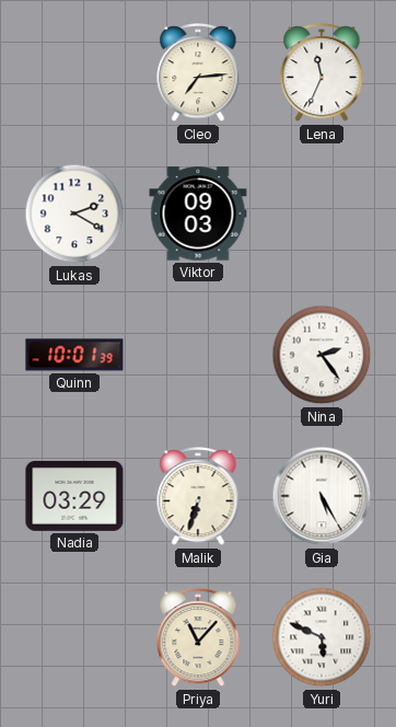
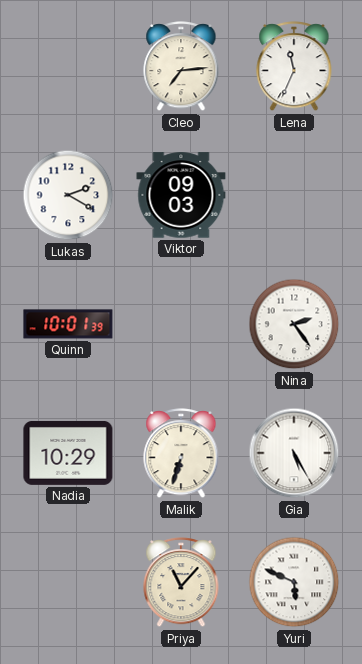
Nadia: 03:29 -> 10:29 (68, 453)
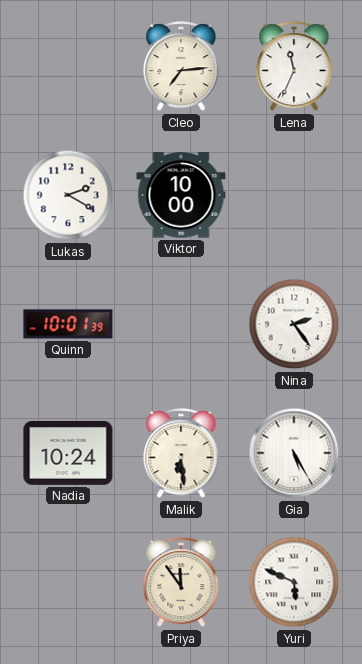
Viktor: 09:03 -> 10:00 (181, 195)
Nadia: 10:29 -> 10:24 (68, 453)
Malik: 6:33 -> 6:29 (181, 454)
Priya: 11:07 -> 11:54 (181, 583)
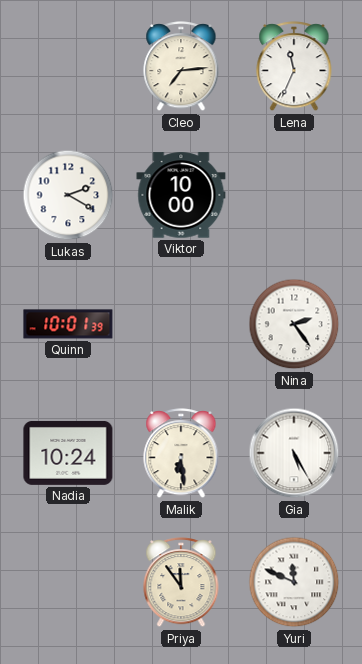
Yuri: 5:49 -> 11:49 (294, 582)
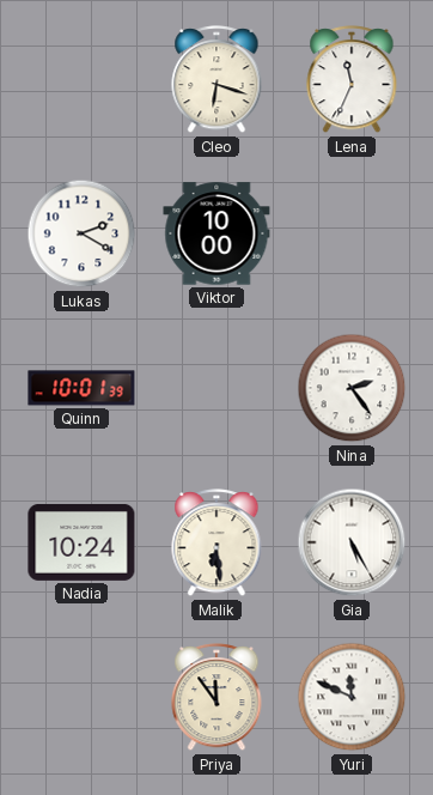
Cleo: 7:14 -> 6:18 (216, 80)
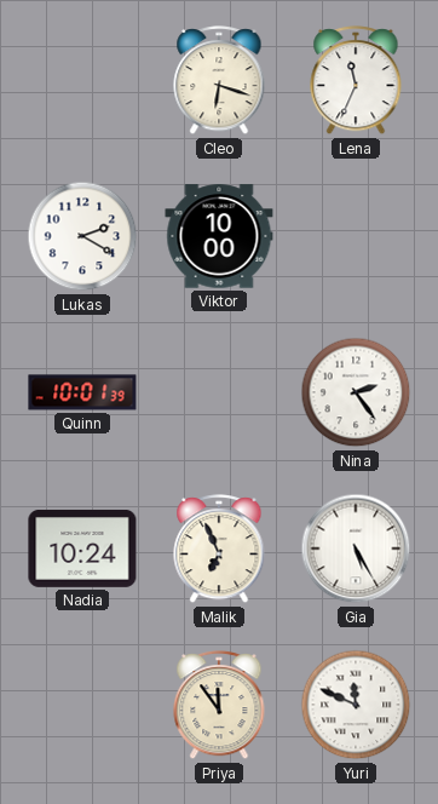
Malik: 6:29 -> 6:56 (219, 550)
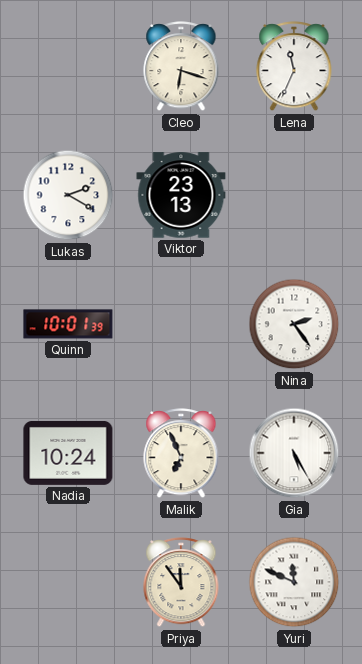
Viktor: 10:00 -> 23:13 (181, 195)
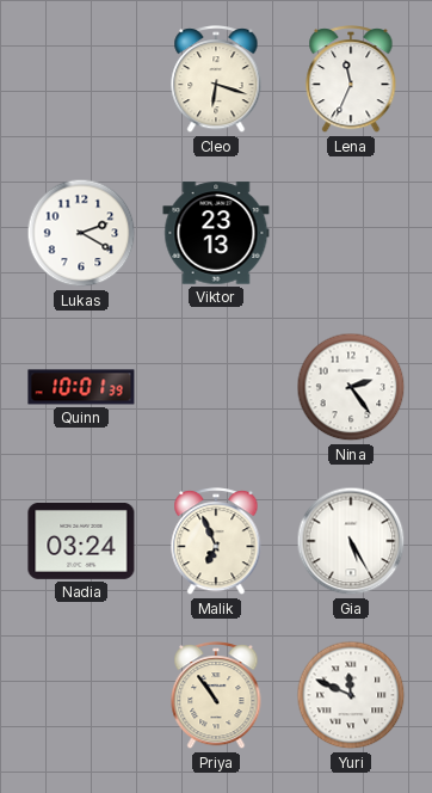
Nadia: 10:24 -> 03:24 (81, 541)
Priya: 11:54 -> 10:54 (216, 696)
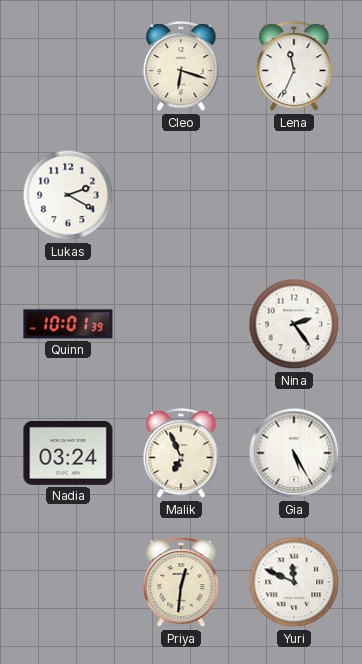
Viktor: 23:13 -> none (216, 233)
Priya: 10:54 -> 12:31 (181, 583)
